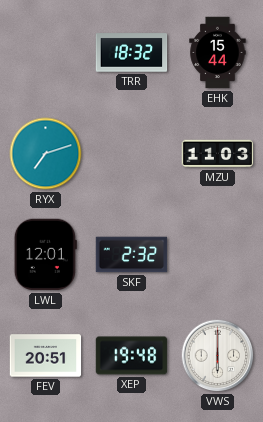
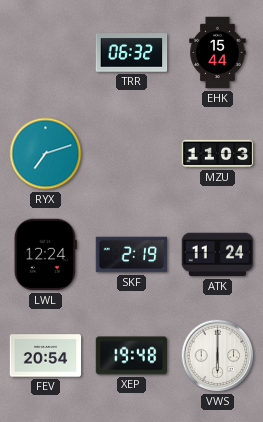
TRR: 18:32 -> 06:32 (132, 53)
LWL: 12:01 -> 12:24 (45, 255)
SKF: 2:32 -> 2:19 (132, 255)
ATK: none -> 11:24 (218, 255)
FEV: 20:51 -> 20:54 (46, 356)
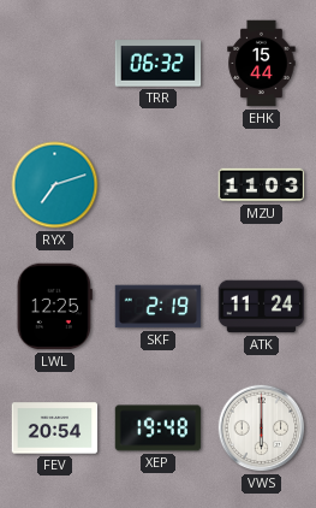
LWL: 12:24 -> 12:25 (54, 307)
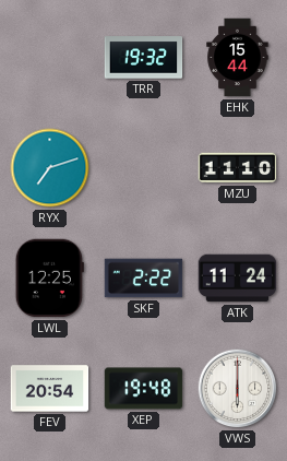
TRR: 06:32 -> 19:32 (144, 58)
MZU: 11:03 -> 11:10 (238, 168)
SKF: 2:19 -> 2:22 (144, 279)
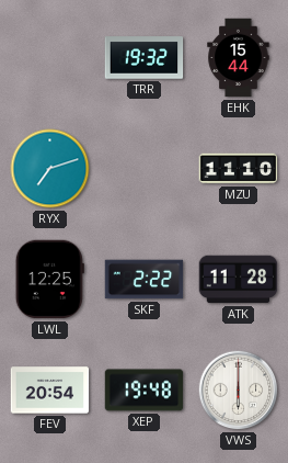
ATK: 11:24 -> 11:28 (239, 280)
